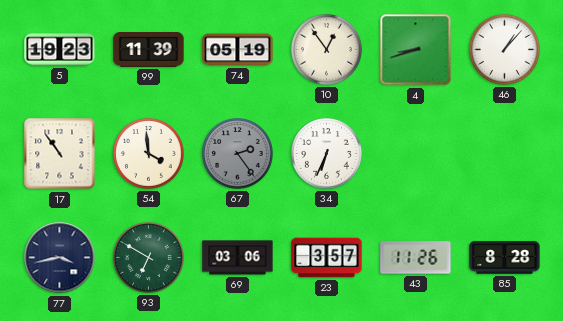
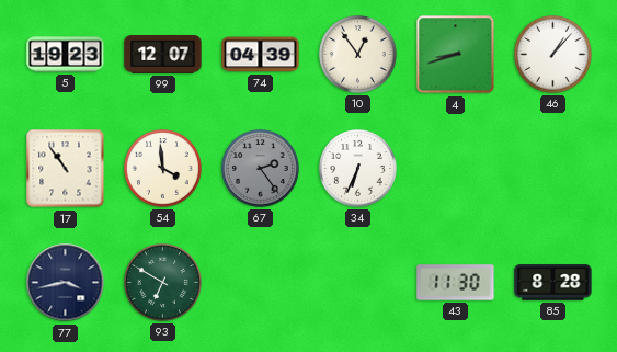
99: 11:39 -> 12:07 (163, 55)
74: 05:19 -> 04:39 (261, 55)
69: 03:06 -> none (238, 258)
23: 3:57 -> none (327, 258)
43: 11:26 -> 11:30 (456, 283)
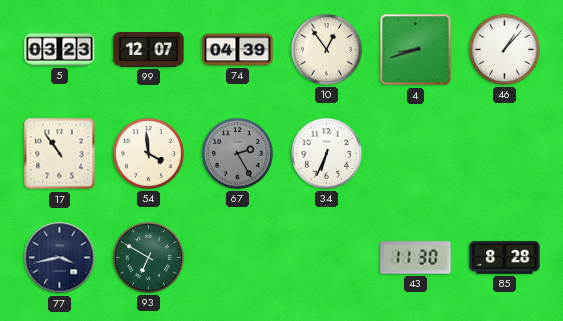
5: 19:23 -> 03:23 (60, 50)
67: 2:24 -> 2:25 (238, 154)
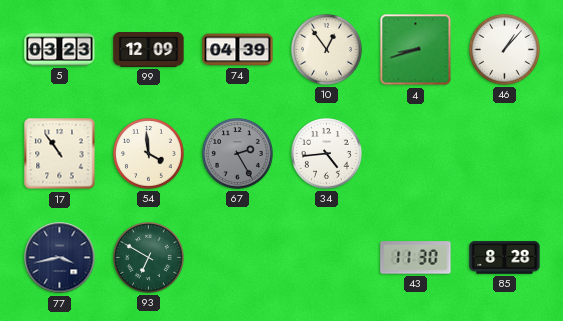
99: 12:07 -> 12:09 (149, 50)
34: 6:34 -> 4:44 (327, 154)
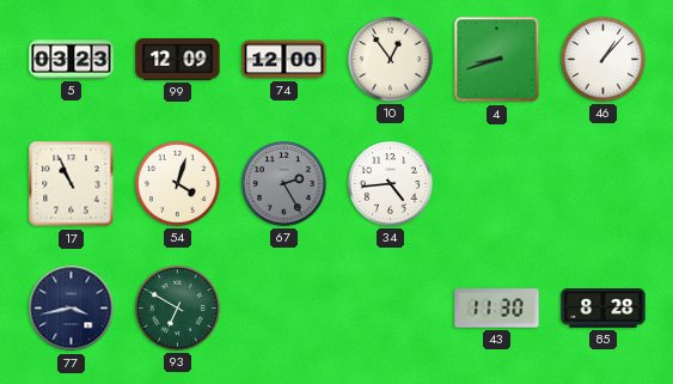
74: 04:39 -> 12:00 (285, 60)
17: 10:54 -> 10:56 (72, 184)
54: 3:59 -> 4:03 (178, 184)
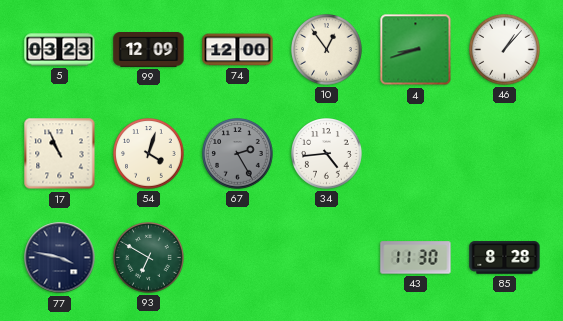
77: 3:43 -> 3:47 (60, 258)
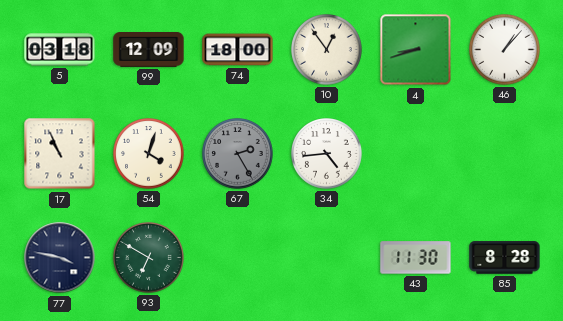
5: 03:23 -> 03:18 (60, 50)
74: 12:00 -> 18:00 (238, 50)
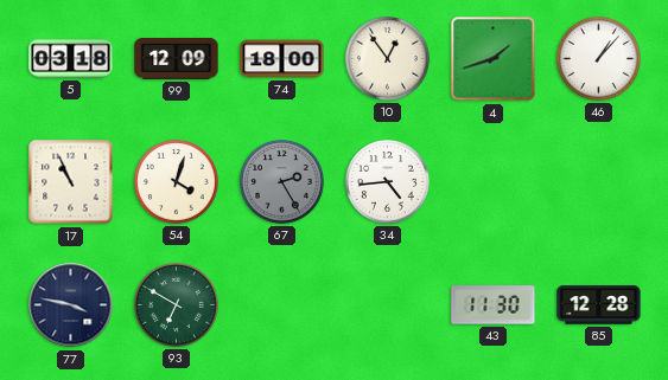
4: 8:42 -> 1:42 (494, 59)
85: 8:28 -> 12:28 (599, 305)
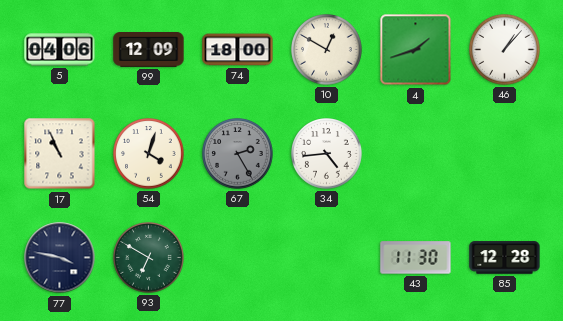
5: 03:18 -> 04:06 (60, 50)
10: 12:54 -> 12:50 (327, 50)
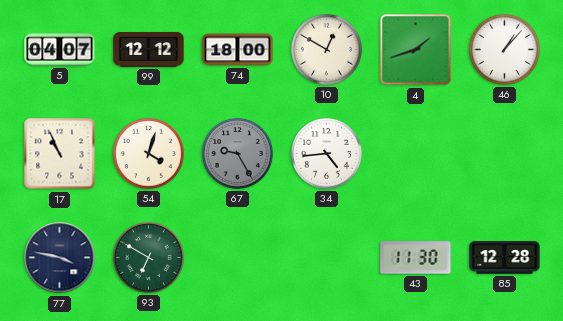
5: 04:06 -> 04:07 (60, 50)
99: 12:09 -> 12:12 (149, 50)
67: 2:25 -> 9:25 (238, 154)
